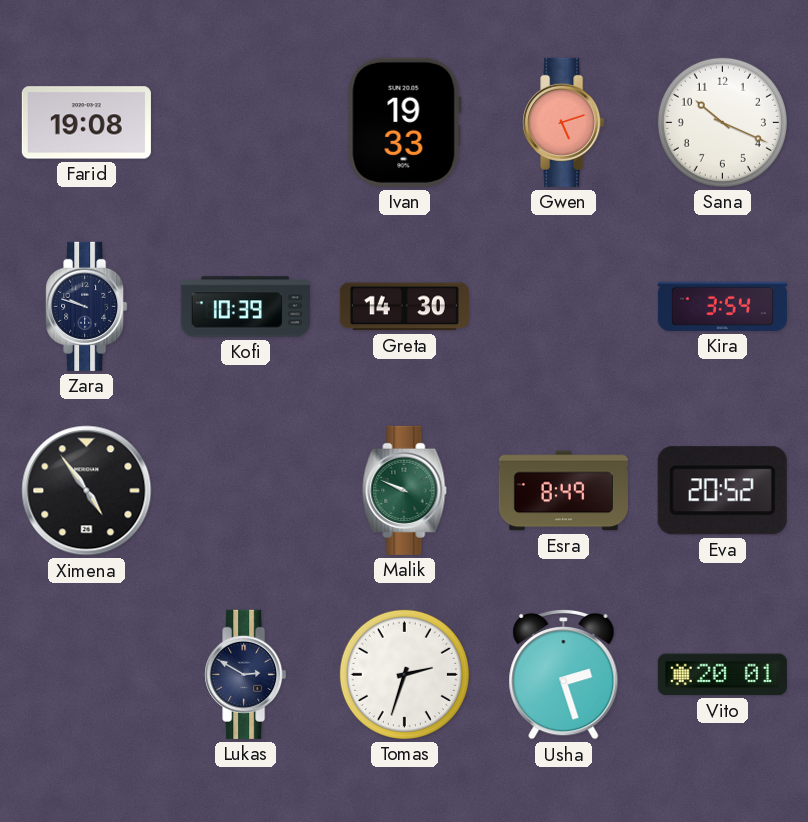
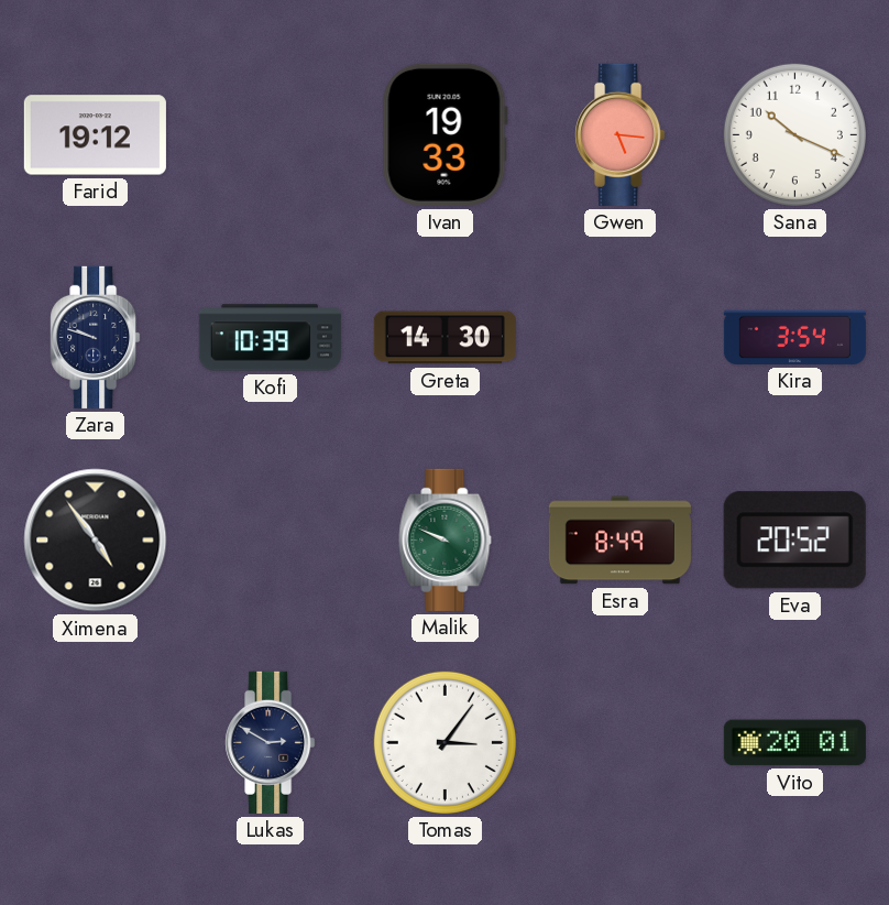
Farid: 19:08 -> 19:12 (95, 135)
Gwen: 5:12 -> 5:16 (621, 134)
Tomas: 2:33 -> 3:06 (444, 742)
Usha: 2:27 -> none (564, 674)
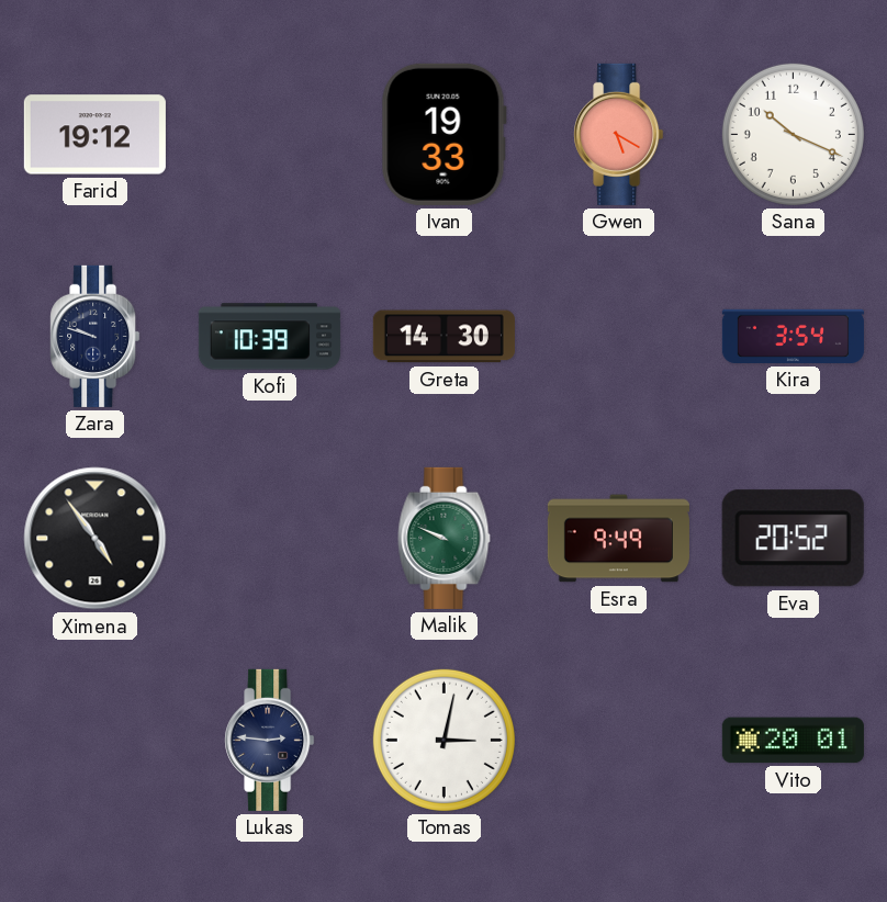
Gwen: 5:16 -> 5:20 (619, 134)
Esra: 8:49 -> 9:49 (618, 539)
Lukas: 2:50 -> 2:46 (270, 740)
Tomas: 3:06 -> 3:02 (443, 740)
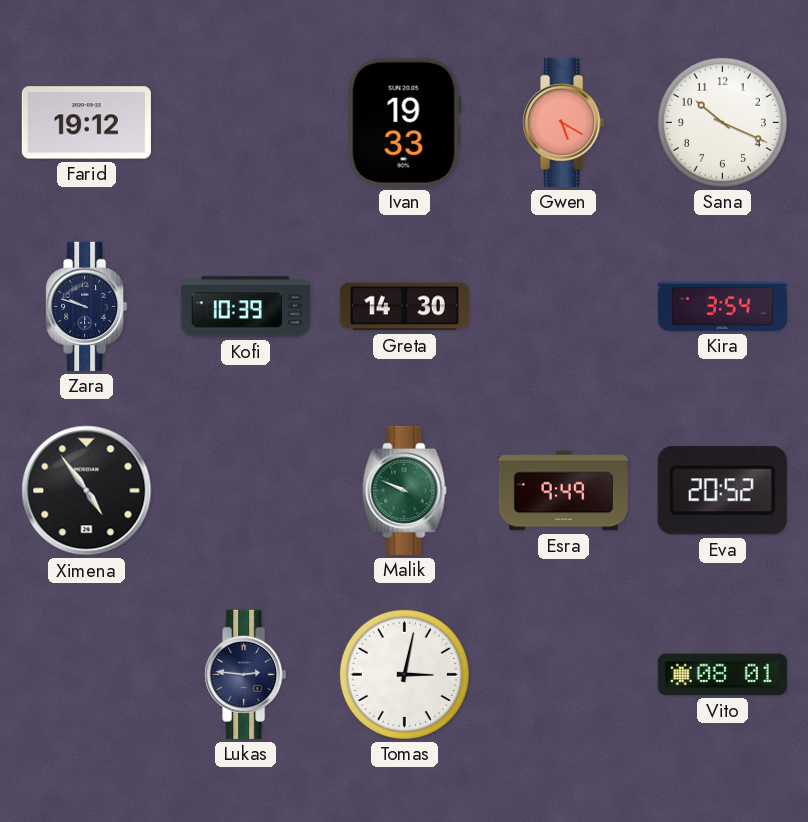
Vito: 20:01 -> 08:01 (722, 675)
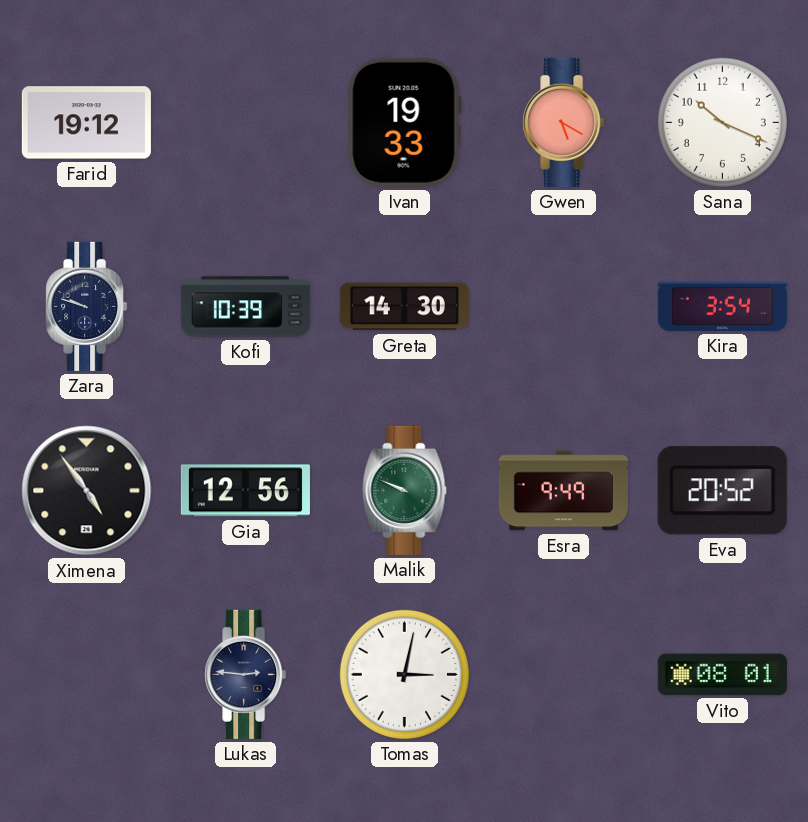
Gia: none -> 12:56 (245, 491)
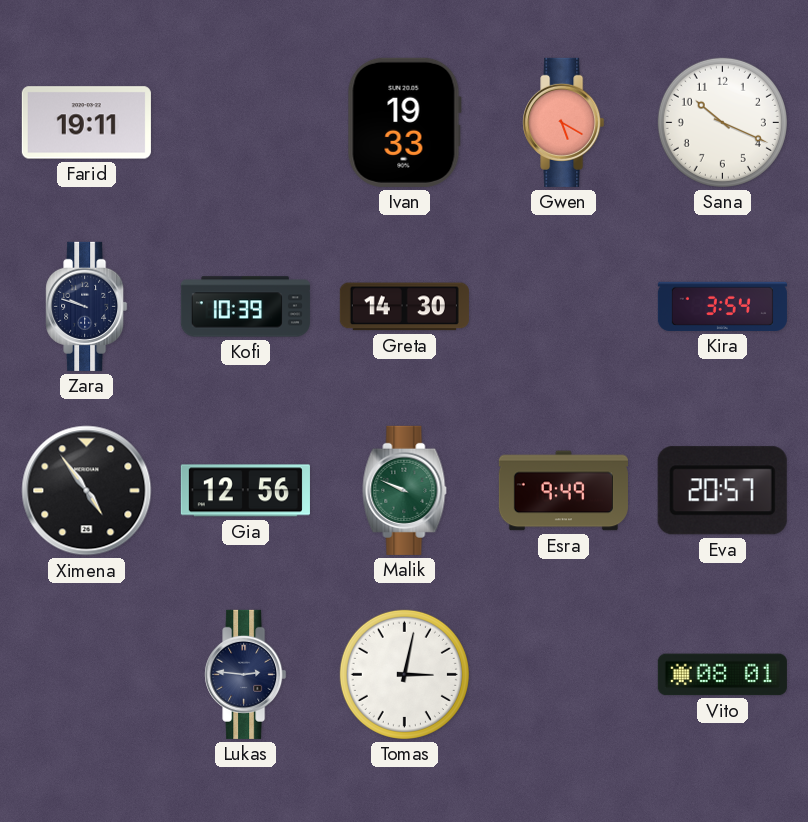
Farid: 19:12 -> 19:11 (86, 123)
Eva: 20:52 -> 20:57 (722, 491)
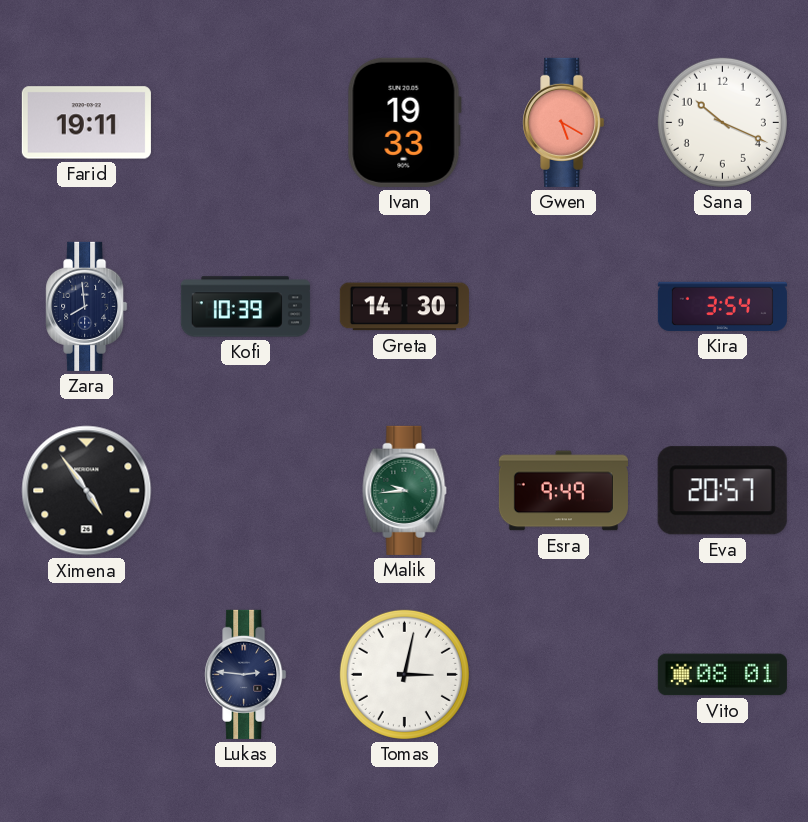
Zara: 9:48 -> 7:59 (87, 306)
Gia: 12:56 -> none (245, 491)
Malik: 9:49 -> 9:44 (405, 490)
